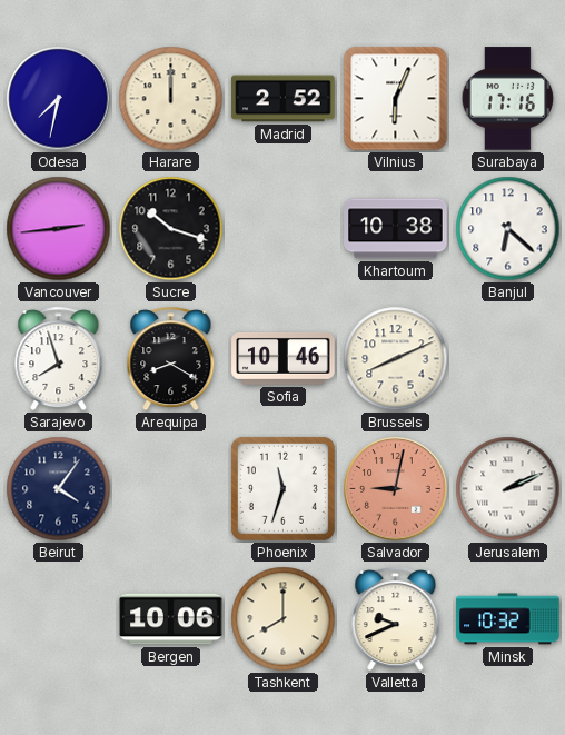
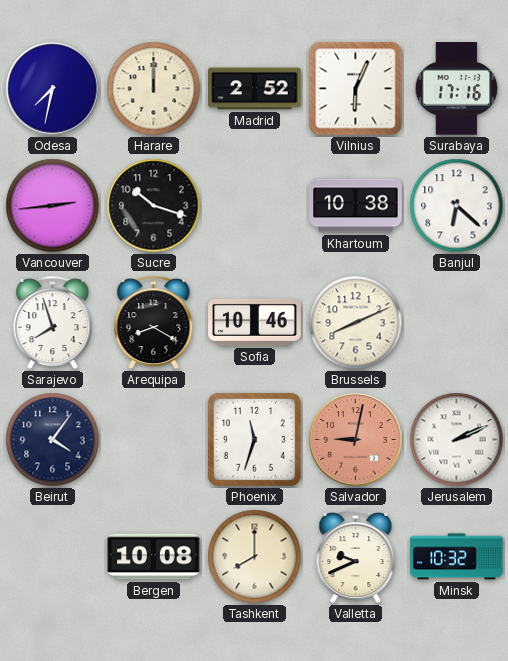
Bergen: 10:06 -> 10:08 (154, 557)
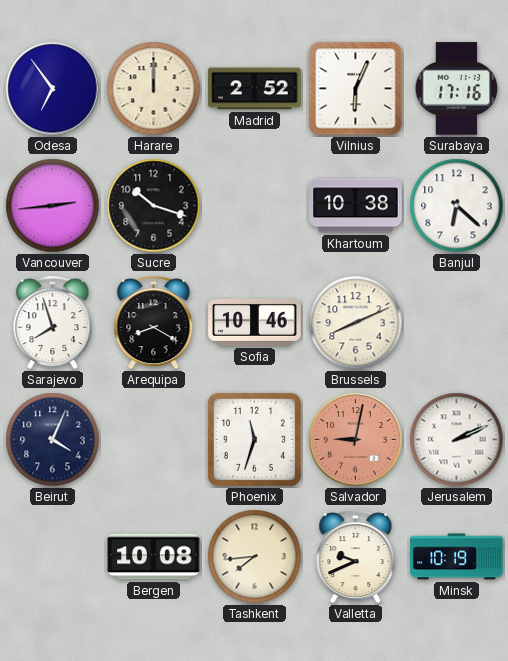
Odesa: 7:32 -> 6:54 (53, 89)
Beirut: 4:06 -> 4:04 (53, 440)
Tashkent: 8:00 -> 7:44 (255, 557)
Minsk: 10:32 -> 10:19 (457, 557)
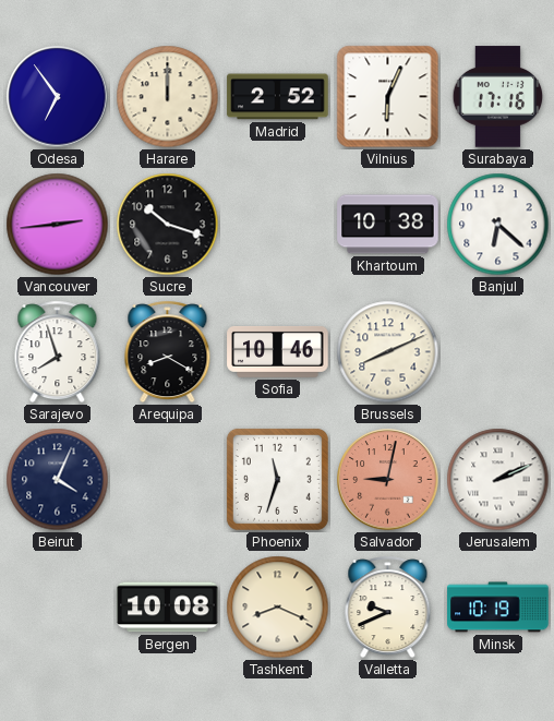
Tashkent: 7:44 -> 8:19 (278, 608)
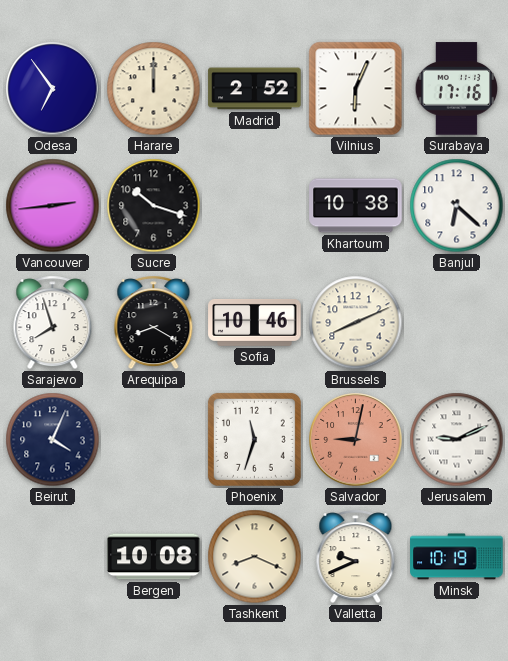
Jerusalem: 2:11 -> 9:11 (457, 440)
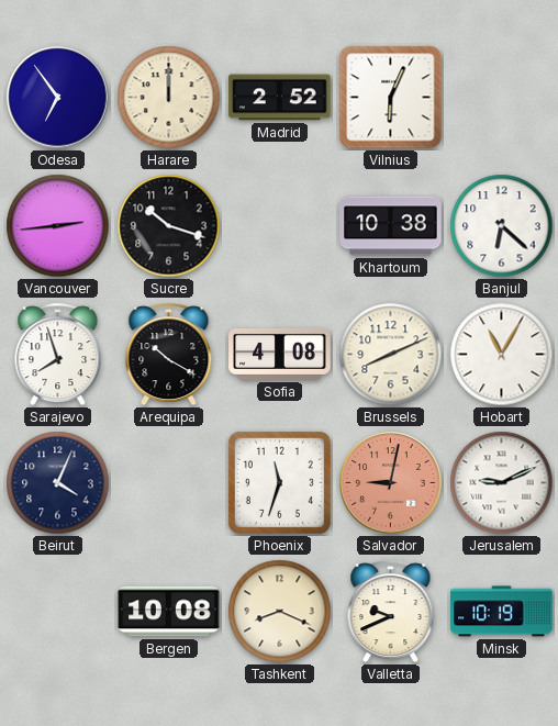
Surabaya: 17:16 -> none (457, 89)
Arequipa: 8:20 -> 10:20 (169, 355)
Sofia: 10:46 -> 4:08 (280, 354)
Hobart: none -> 11:05 (502, 355)
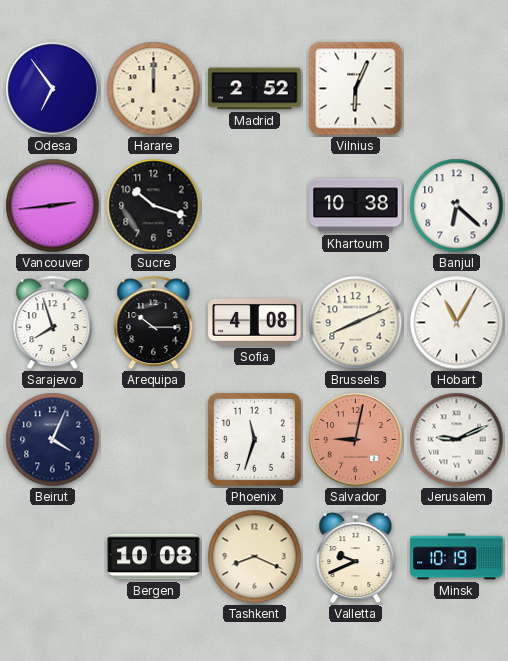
Arequipa: 10:20 -> 10:15 (154, 323)
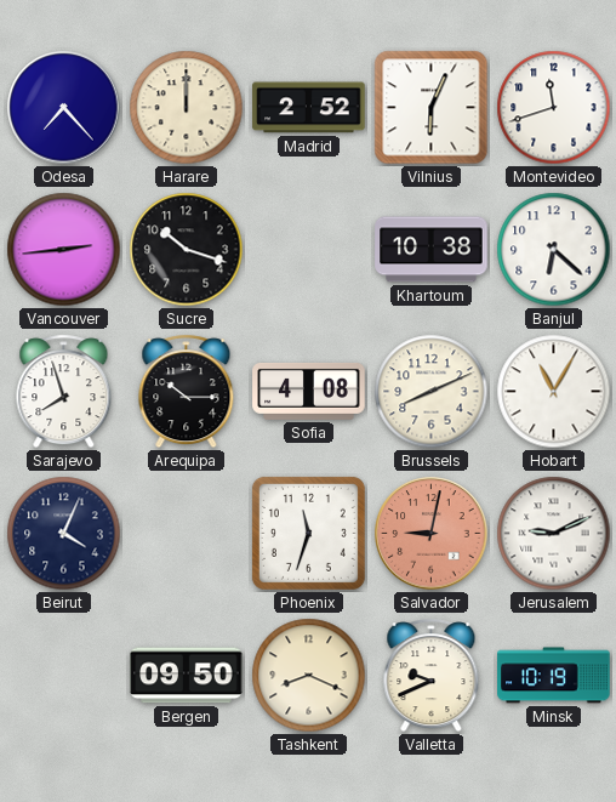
Odesa: 6:54 -> 7:23 (64, 108)
Montevideo: none -> 11:42 (554, 108)
Bergen: 10:08 -> 09:50 (187, 676)
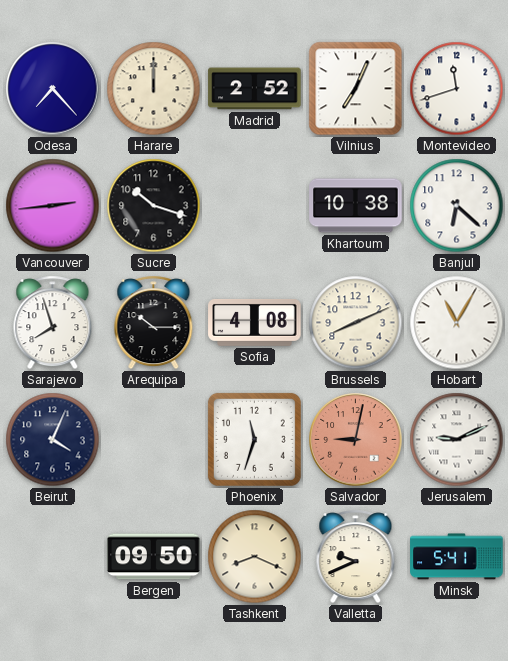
Vilnius: 6:04 -> 7:04 (356, 89)
Minsk: 10:19 -> 5:41 (457, 557)
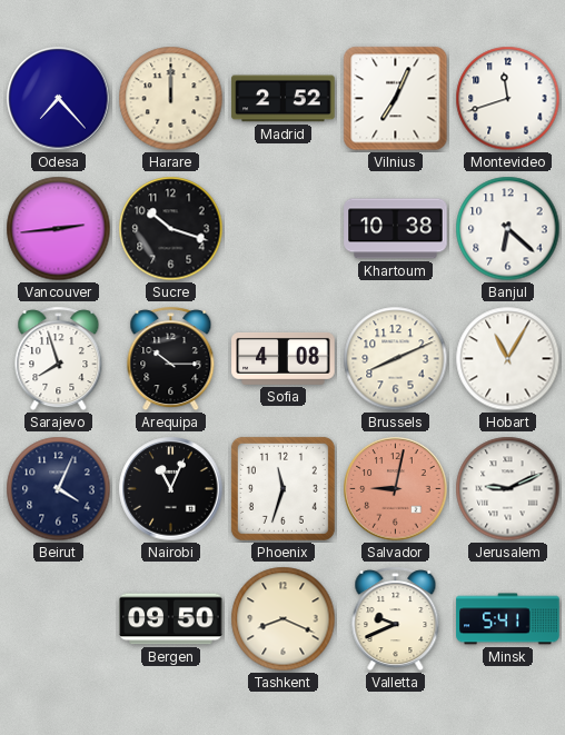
Nairobi: none -> 11:04 (171, 489)
